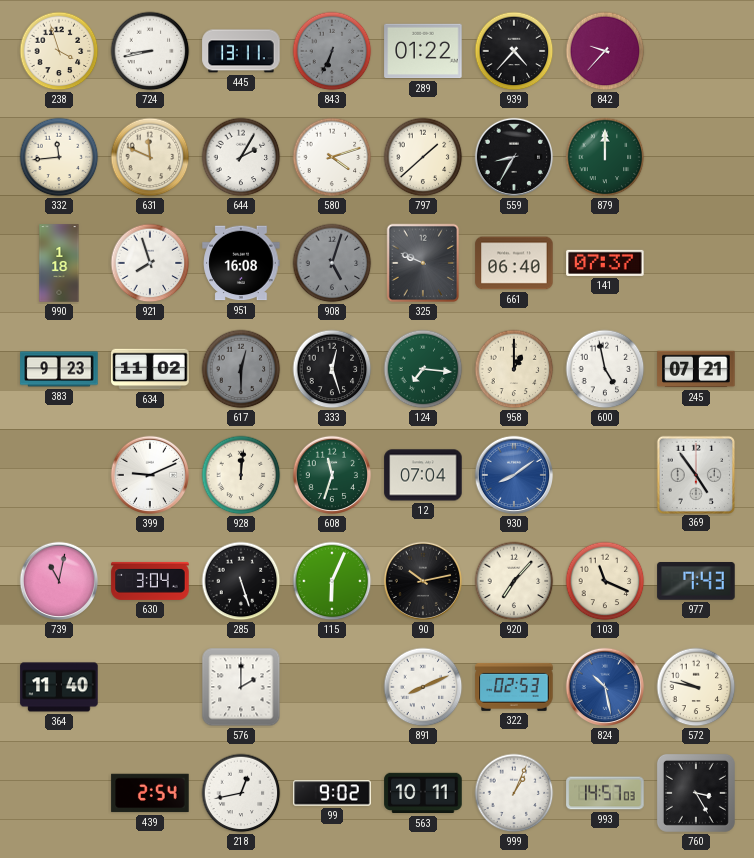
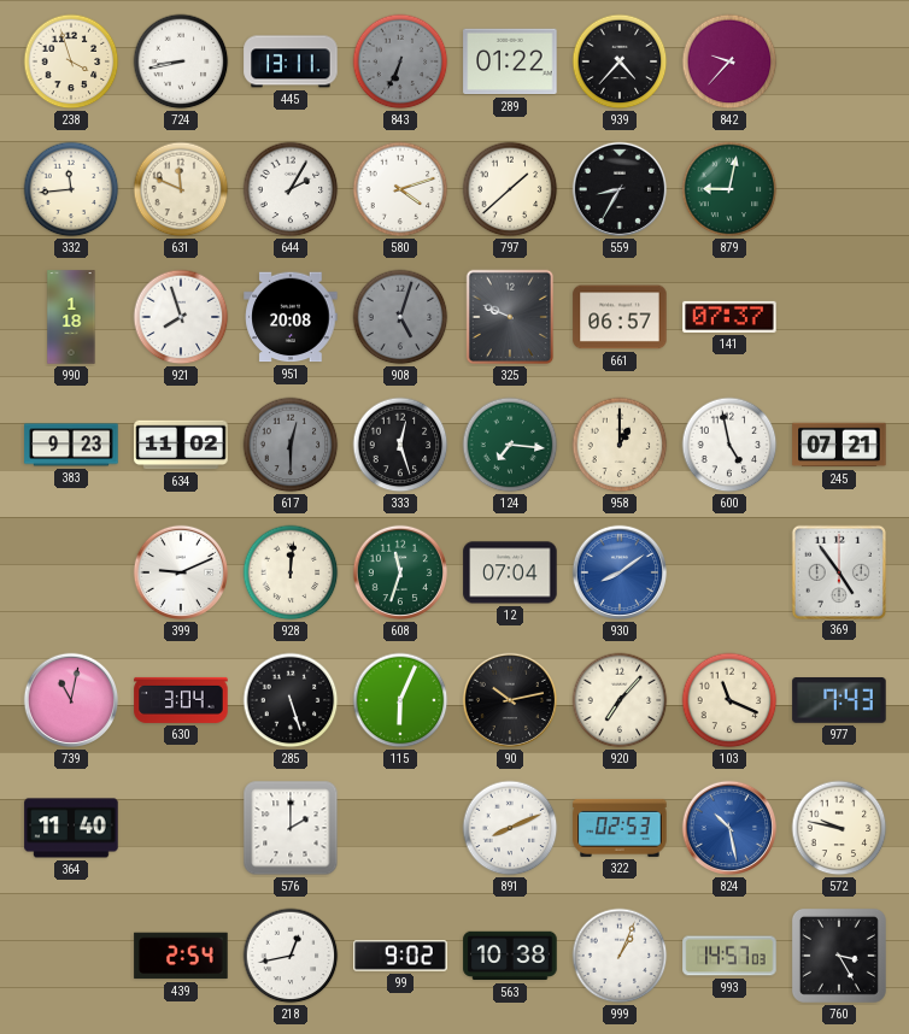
879: 12:00 -> 9:02 (729, 189)
951: 16:08 -> 20:08 (291, 317)
661: 06:40 -> 06:57 (620, 317)
563: 10:11 -> 10:38 (510, 956)
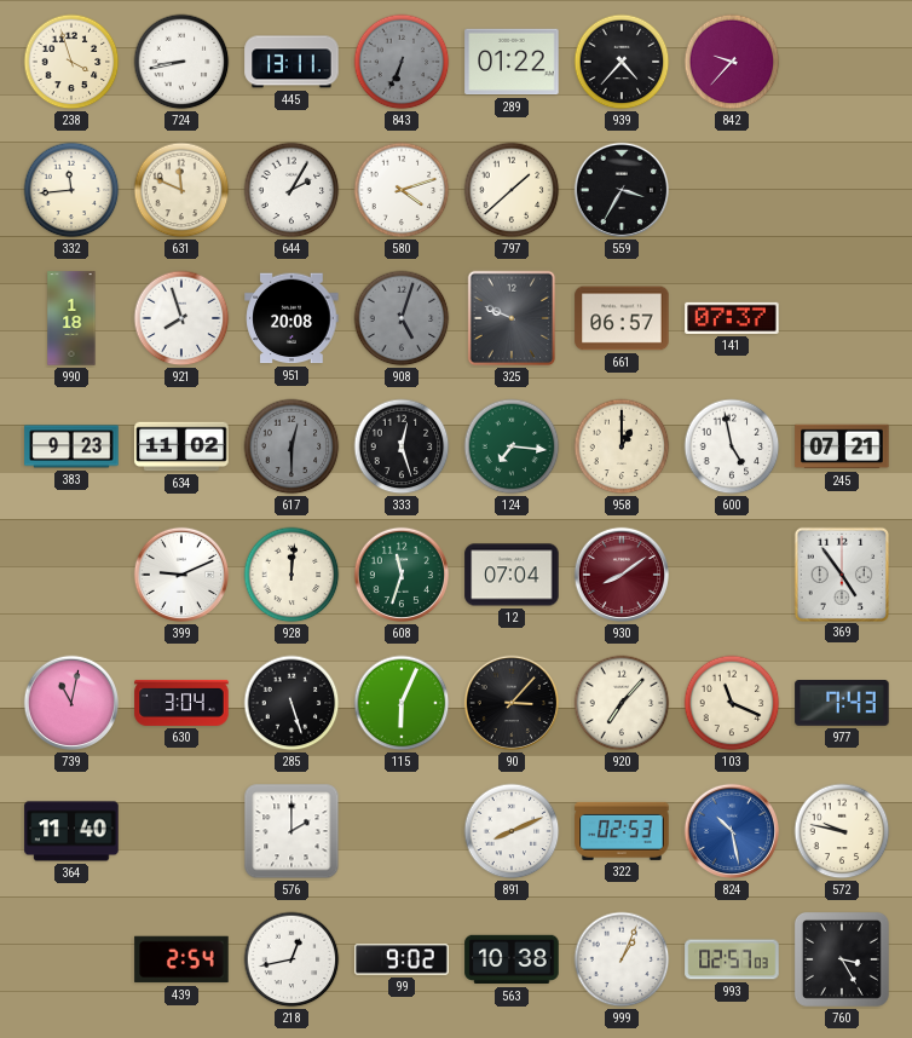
559: 8:35 -> 3:35 (622, 190)
879: 9:02 -> none (729, 189)
930 dial: blue -> burgundy (622, 575)
90: 10:13 -> 3:07 (512, 703)
993: 14:57 -> 02:57 (732, 959)
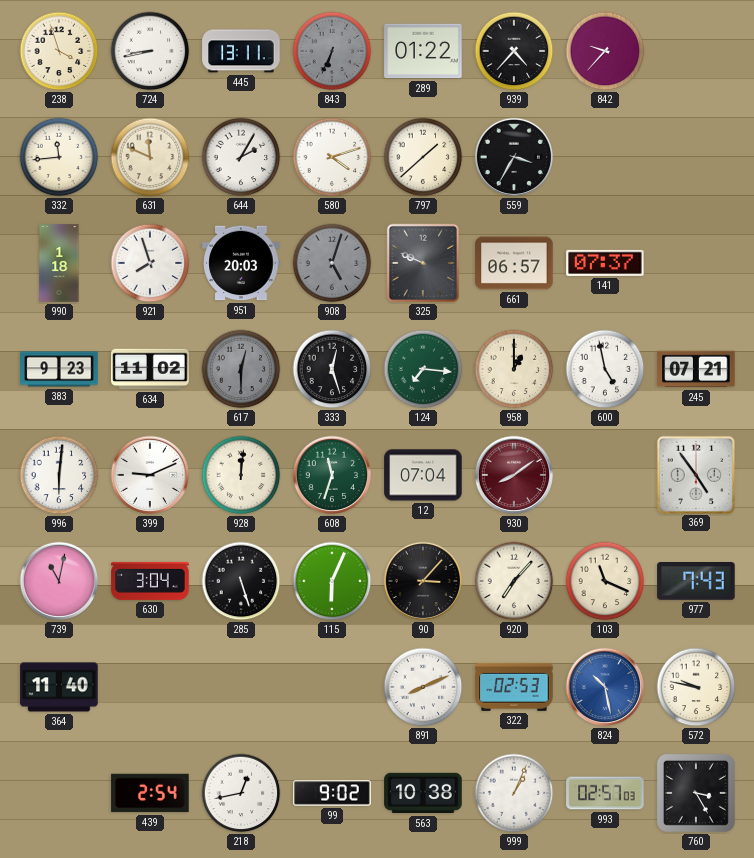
951: 20:08 -> 20:03 (241, 263)
996: none -> 6:01 (59, 475)
576: 2:00 -> none (292, 831)
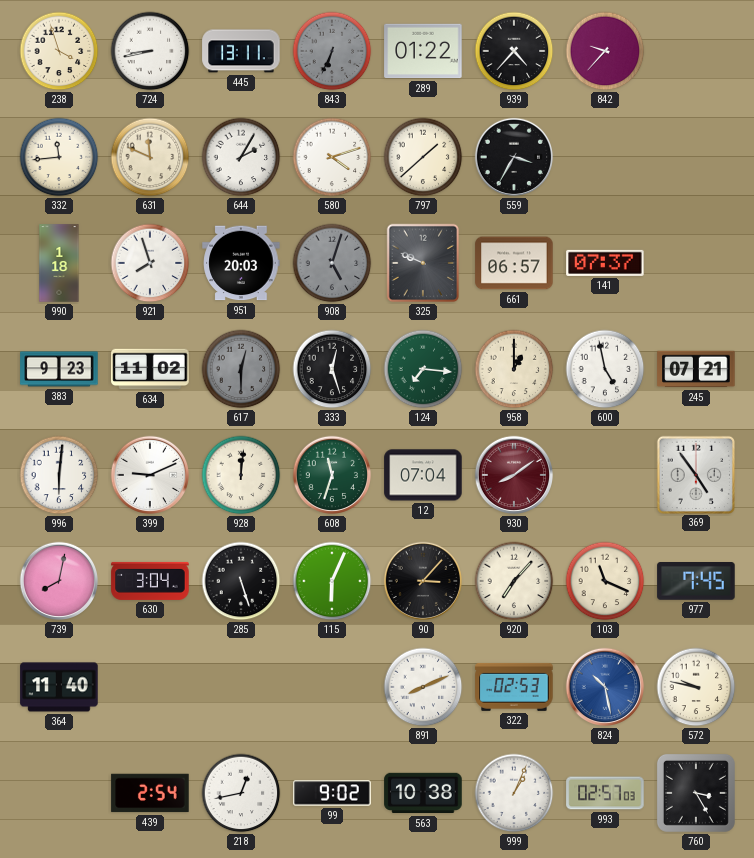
739: 11:02 -> 8:02 (59, 581)
977: 7:43 -> 7:45 (696, 582)
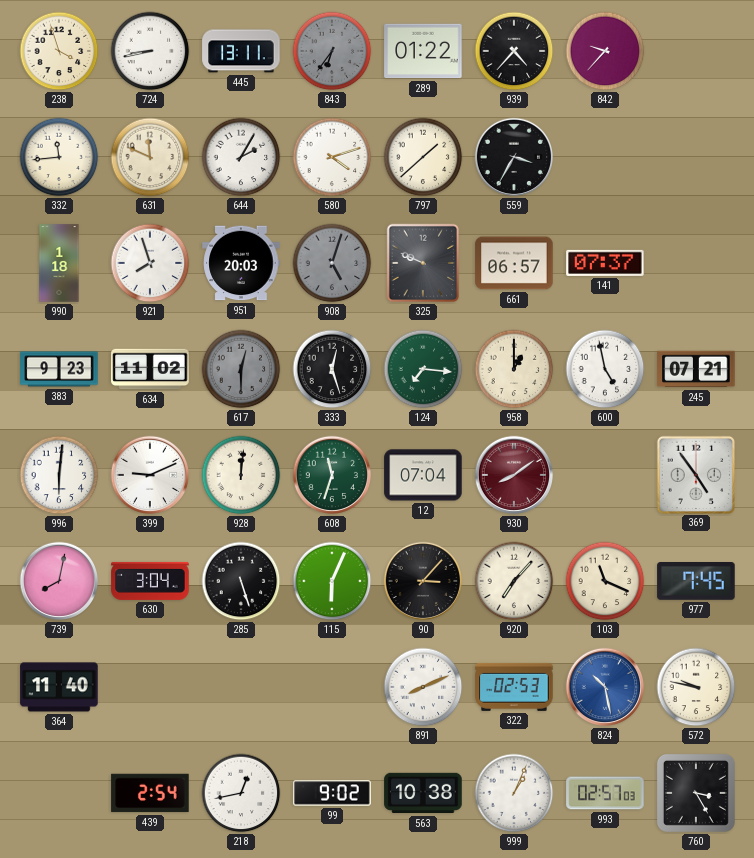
843: 6:34 -> 6:36 (332, 51)
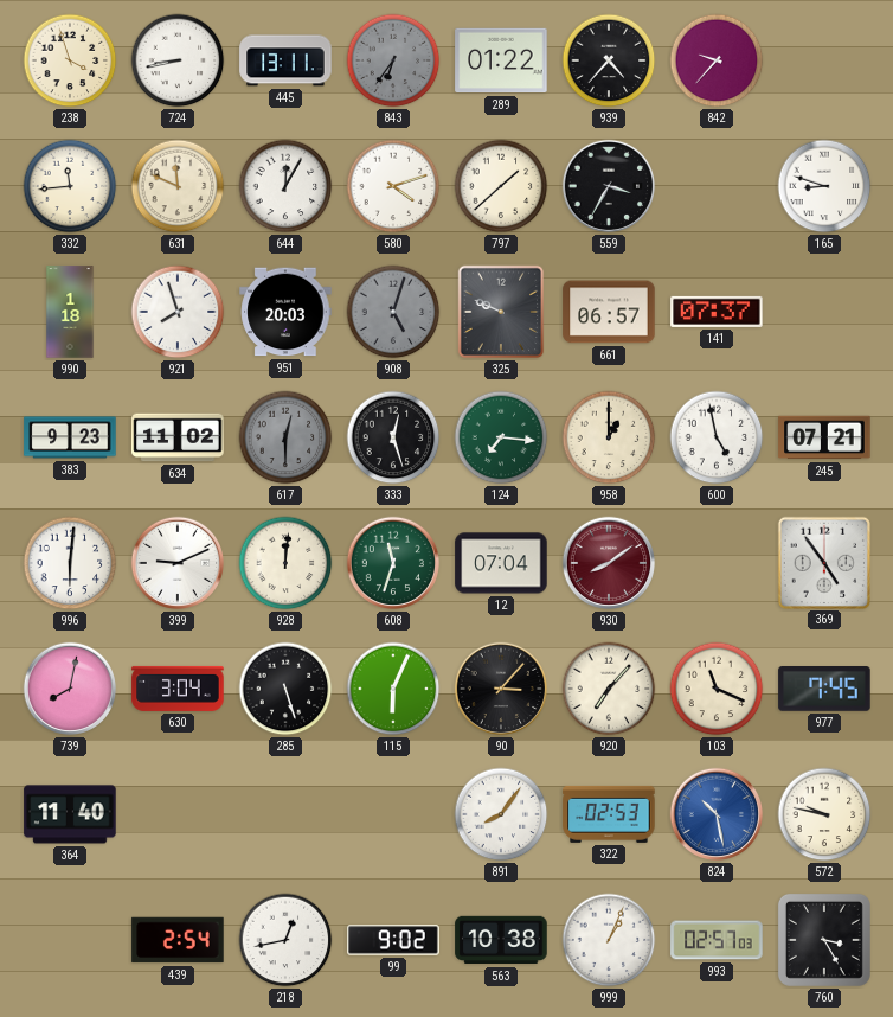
644: 2:05 -> 12:05 (285, 186)
165: none -> 8:48 (824, 186)
891: 8:11 -> 8:06 (501, 814)
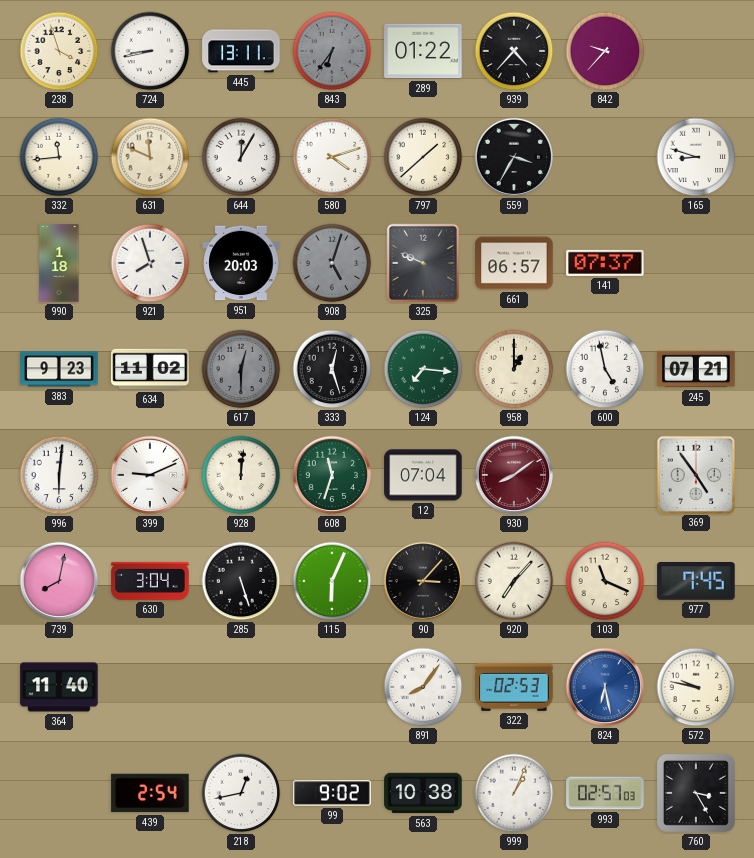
824: 10:28 -> 6:28 (605, 687)
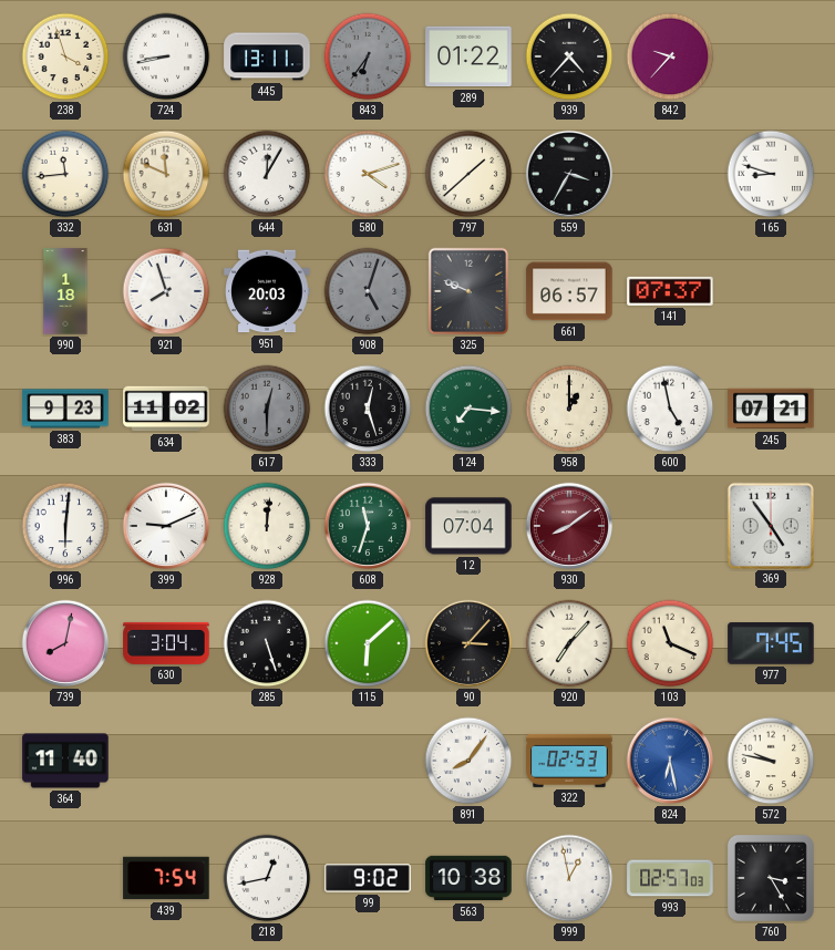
115: 6:04 -> 6:08 (368, 643)
439: 2:54 -> 7:54 (166, 878)
999: 1:04 -> 12:58 (569, 878)
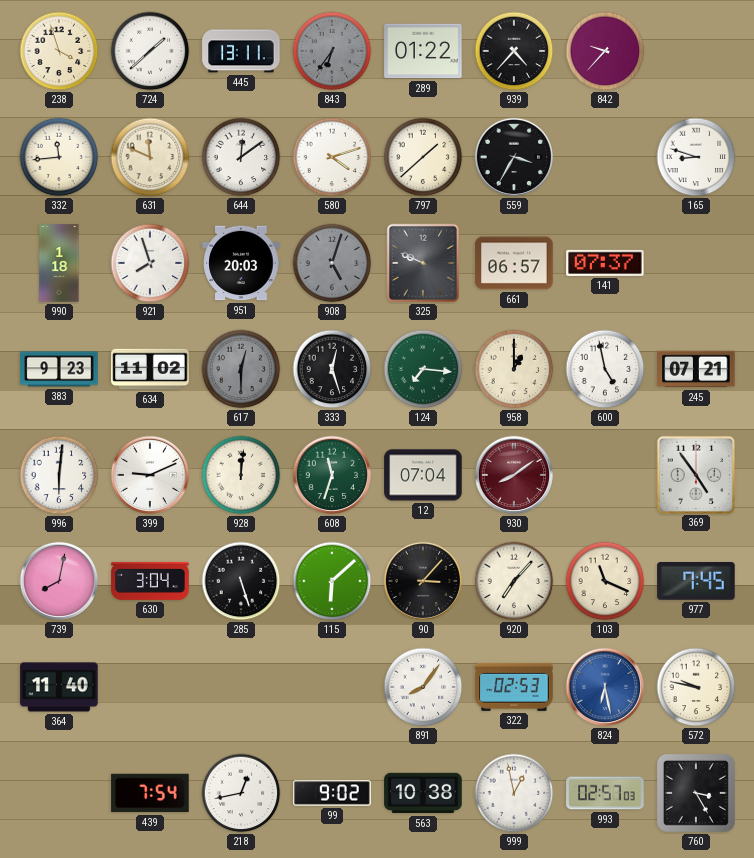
724: 8:43 -> 1:38 (150, 51)
644: 12:05 -> 12:09 (241, 157)
